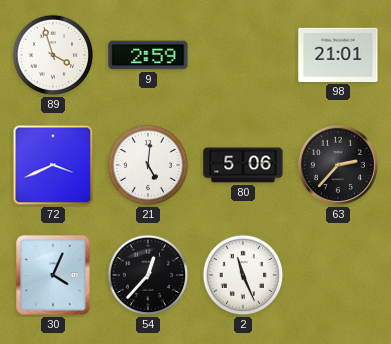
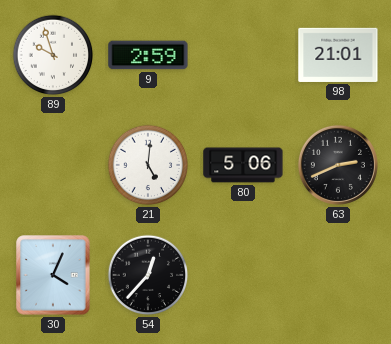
89: 3:57 -> 9:57 (53, 55)
72: 3:41 -> none (53, 165)
63: 2:37 -> 2:41 (338, 165)
2: 11:26 -> none (243, 275)
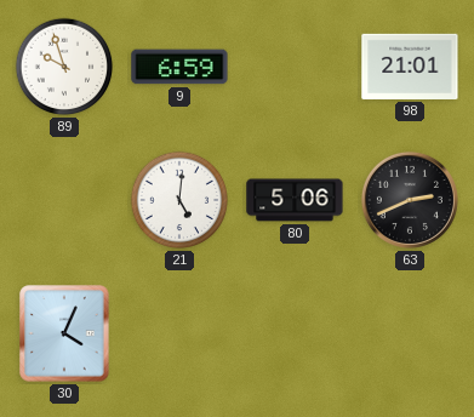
9: 2:59 -> 6:59 (179, 67)
54: 12:37 -> none (148, 275)
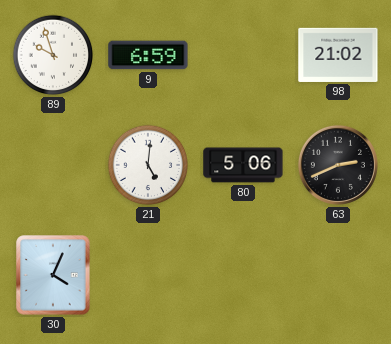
98: 21:01 -> 21:02 (338, 55)
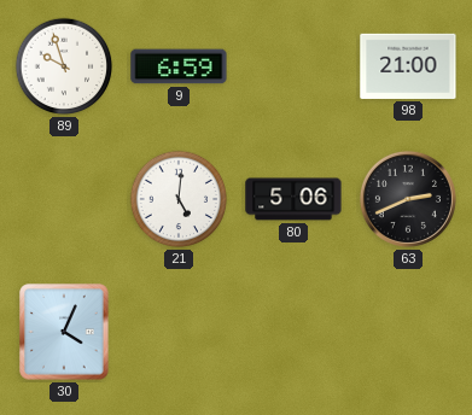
98: 21:02 -> 21:00 (408, 66)
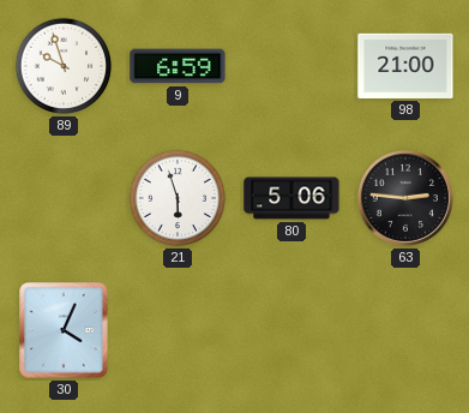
21: 5:01 -> 5:57 (178, 198)
63: 2:41 -> 2:46 (405, 198)
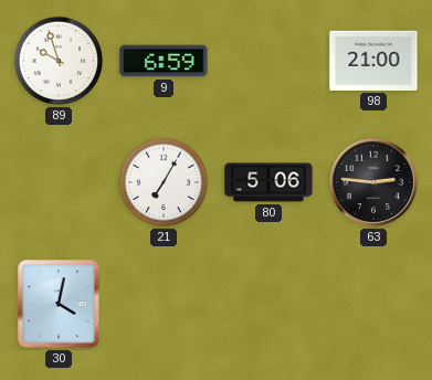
21: 5:57 -> 7:05 (164, 182)
30: 4:04 -> 4:02 (59, 304)
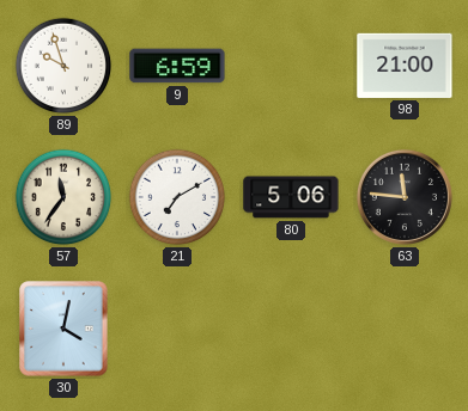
57: none -> 11:36 (63, 197)
21: 7:05 -> 7:10 (177, 197)
63: 2:46 -> 11:46 (405, 197)
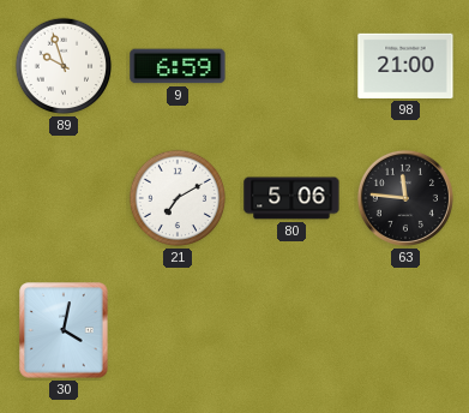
57: 11:36 -> none (63, 197)
